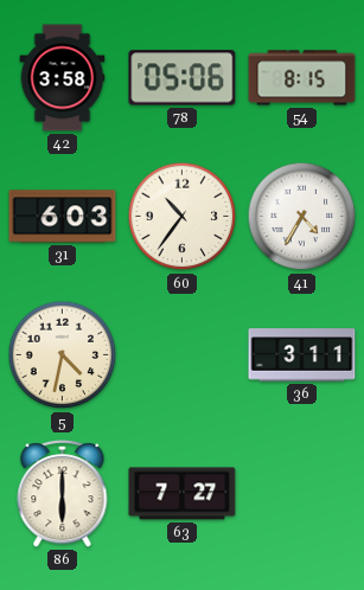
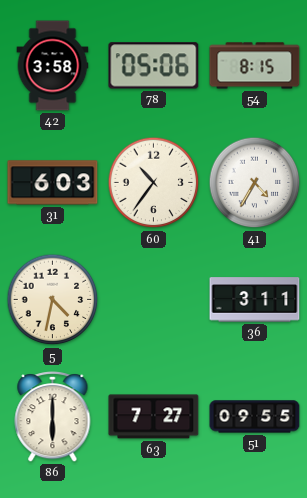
51: none -> 09:55 (255, 417)
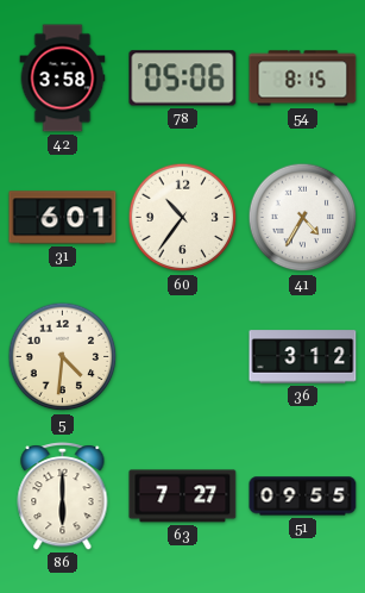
31: 6:03 -> 6:01 (63, 218)
5: 4:32 -> 4:31 (63, 357)
36: 3:11 -> 3:12 (303, 357)
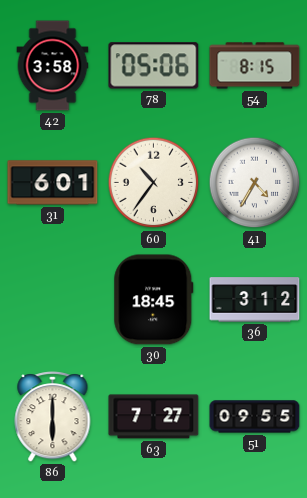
5: 4:31 -> none (63, 357)
30: none -> 18:45 (154, 300)
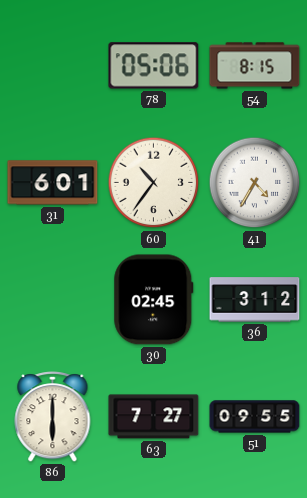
42: 3:58 -> none (53, 66)
30: 18:45 -> 02:45 (154, 300)
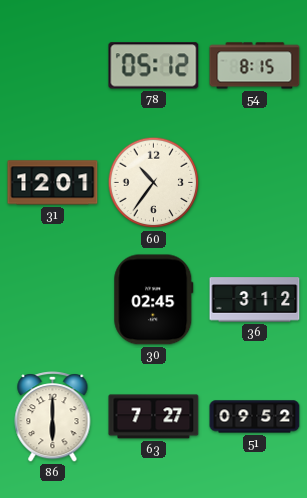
78: 05:06 -> 05:12 (154, 66)
31: 6:01 -> 12:01 (53, 183)
41: 4:35 -> none (255, 183)
51: 09:55 -> 09:52 (255, 417)
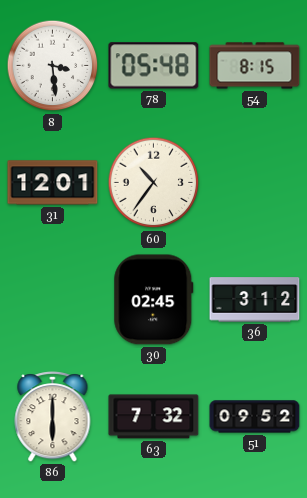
8: none -> 3:29 (53, 66)
78: 05:12 -> 05:48 (154, 66)
63: 7:27 -> 7:32 (154, 417)
